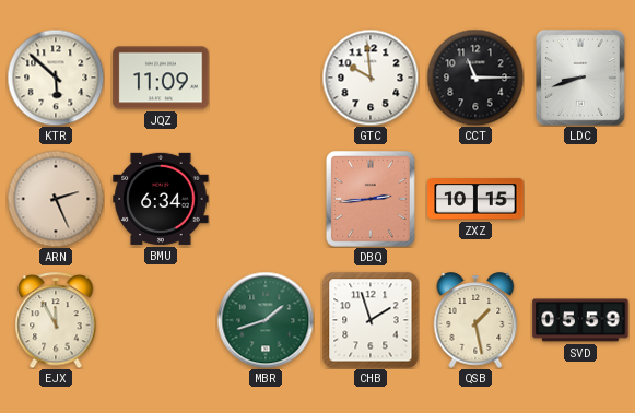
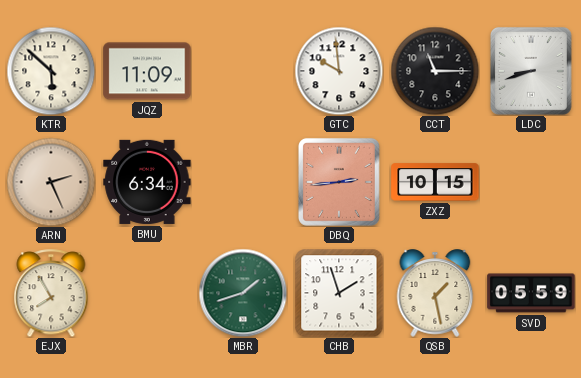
EJX: 11:55 -> 7:55 (51, 293)
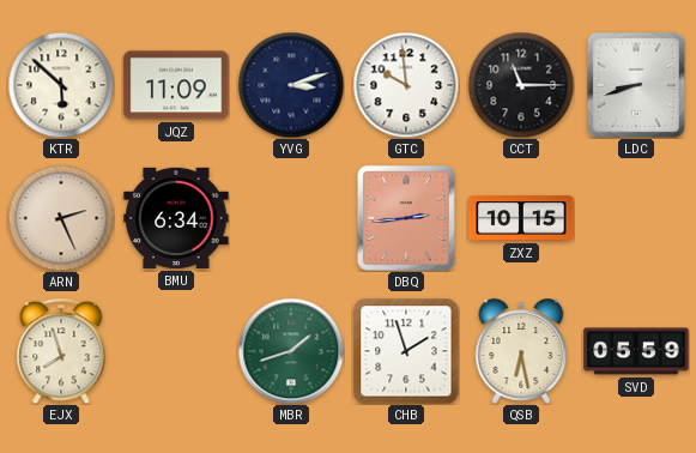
YVG: none -> 3:12 (291, 85)
EJX: 7:55 -> 7:57 (61, 351)
QSB: 1:28 -> 6:28 (521, 351)
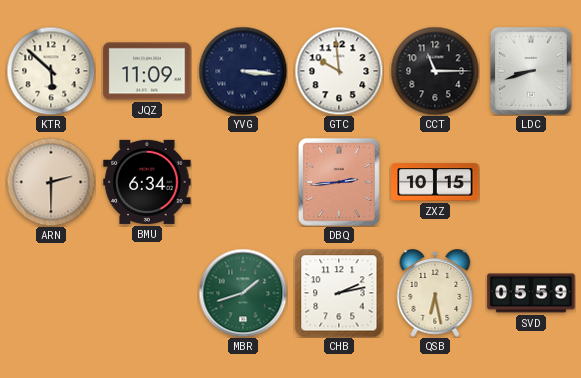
YVG: 3:12 -> 3:16 (243, 71)
ARN: 2:26 -> 2:30 (51, 182)
EJX: 7:57 -> none (61, 351)
CHB: 1:57 -> 2:13 (339, 293)
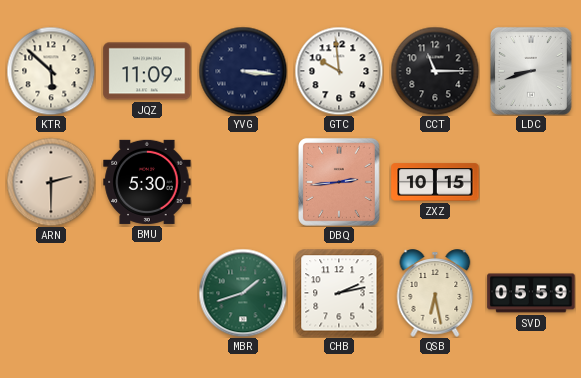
BMU: 6:34 -> 5:30 (147, 182)
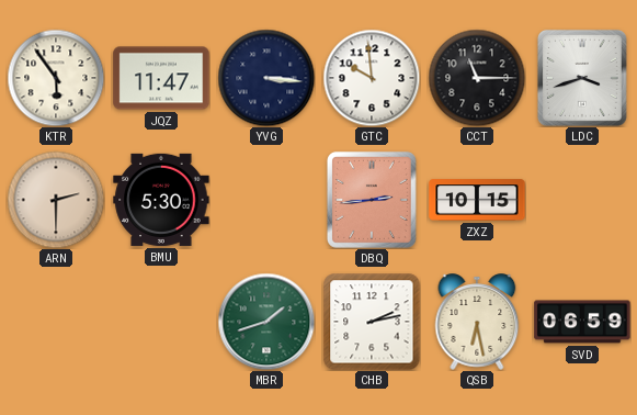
KTR: 5:52 -> 5:54 (56, 78)
JQZ: 11:09 -> 11:47 (161, 78)
LDC: 8:42 -> 3:42 (582, 78)
SVD: 05:59 -> 06:59 (582, 322)
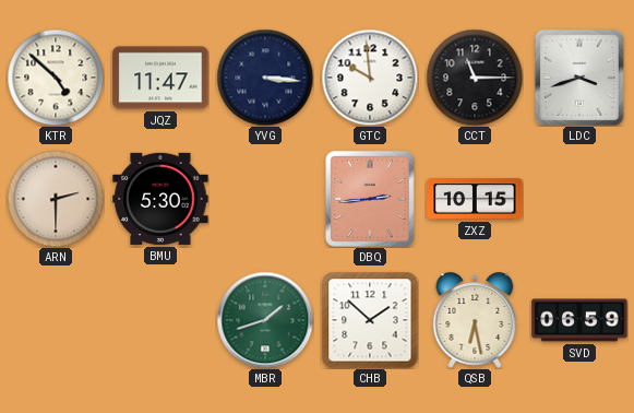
KTR: 5:54 -> 4:52 (56, 78)
CHB: 2:13 -> 1:52 (370, 320)
